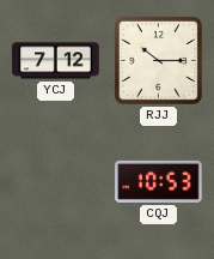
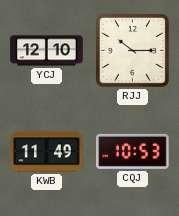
YCJ: 7:12 -> 12:10 (47, 51)
KWB: none -> 11:49 (47, 152)
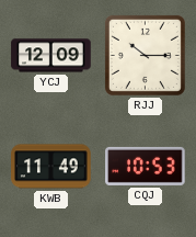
YCJ: 12:10 -> 12:09 (51, 56)
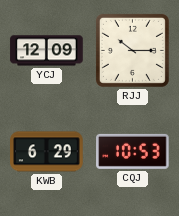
KWB: 11:49 -> 6:29 (47, 152)
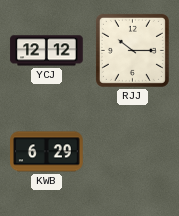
YCJ: 12:09 -> 12:12 (47, 51)
CQJ: 10:53 -> none (133, 151)
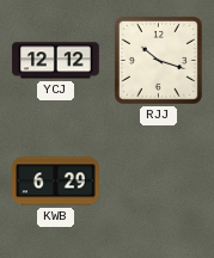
RJJ: 10:15 -> 10:18 (158, 60)
